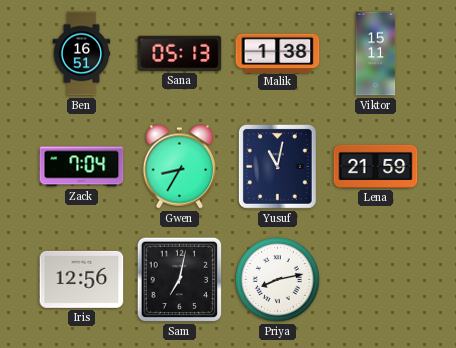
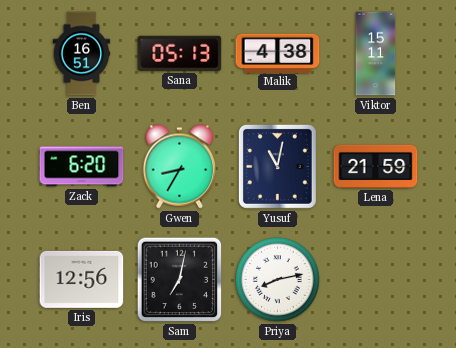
Malik: 1:38 -> 4:38 (278, 53)
Zack: 7:04 -> 6:20 (82, 167)
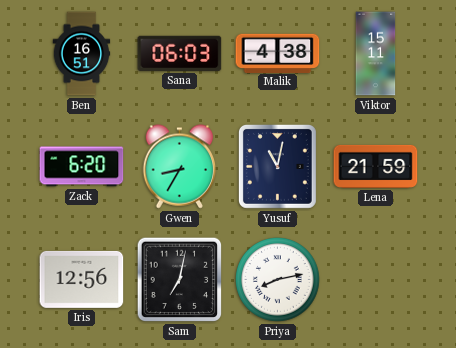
Sana: 05:13 -> 06:03 (180, 53)
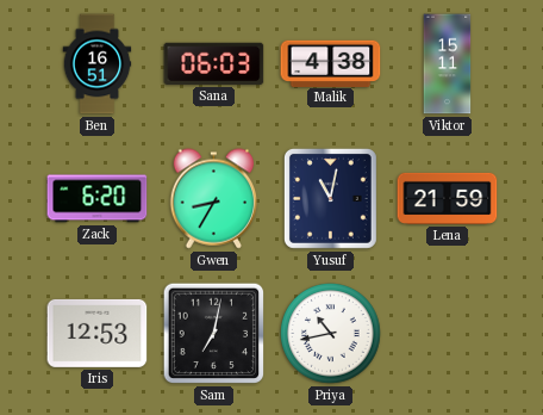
Iris: 12:56 -> 12:53 (98, 333)
Priya: 8:13 -> 10:43 (331, 334)
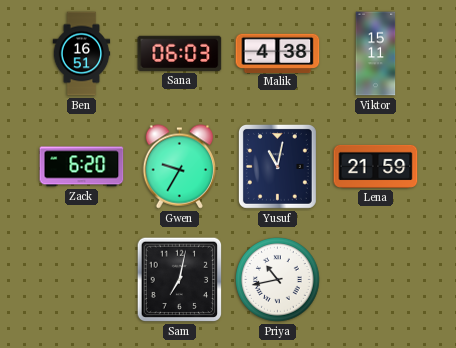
Gwen: 8:35 -> 9:35 (180, 167)
Iris: 12:53 -> none (98, 333)
